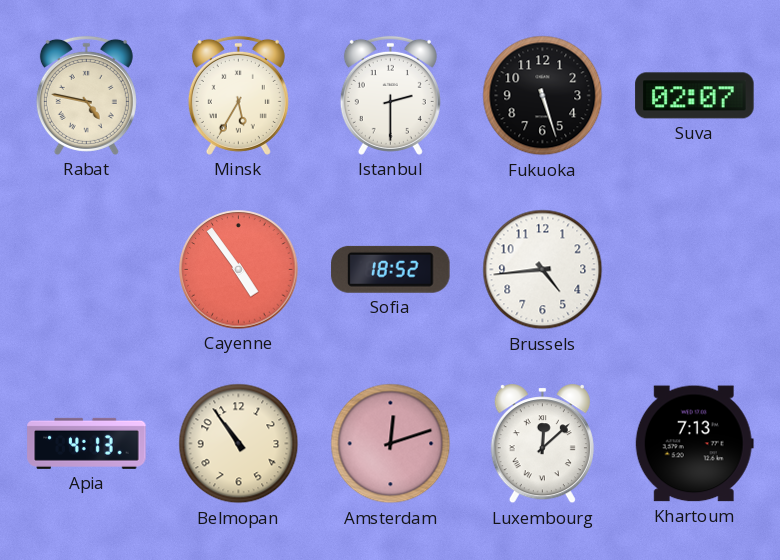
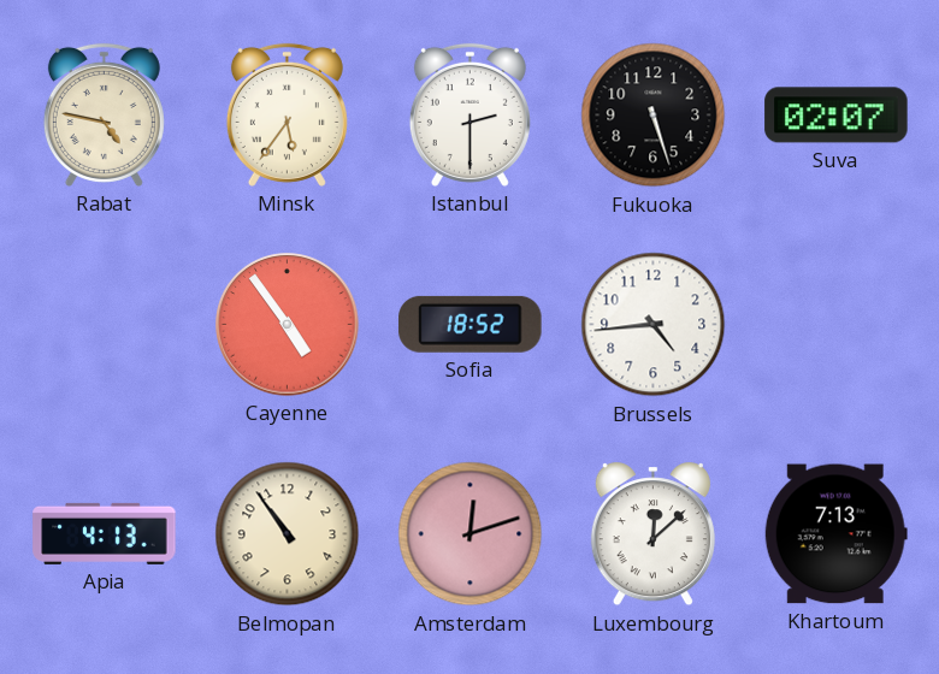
Minsk: 5:35 -> 5:36 (287, 114)
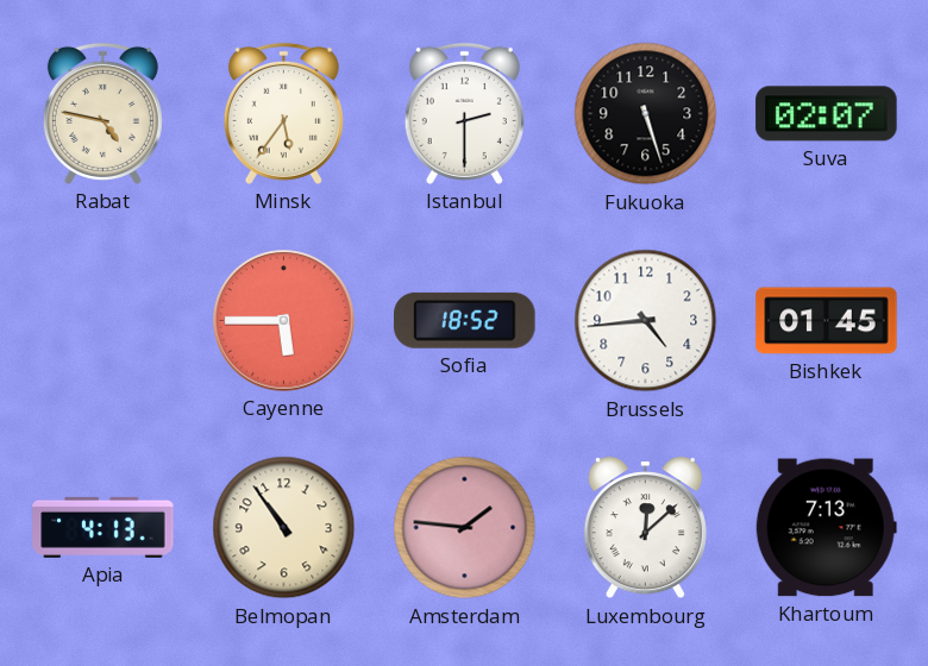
Cayenne: 4:54 -> 5:45 (284, 321)
Bishkek: none -> 01:45 (827, 321)
Amsterdam: 12:12 -> 1:46 (465, 528)
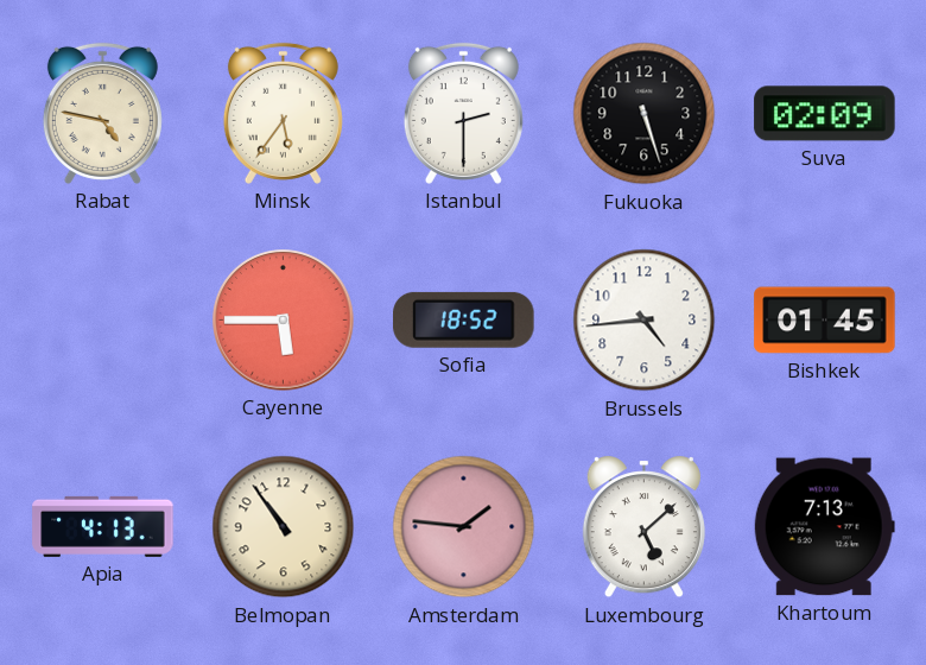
Suva: 02:07 -> 02:09 (825, 114)
Luxembourg: 12:08 -> 5:08 (643, 527)
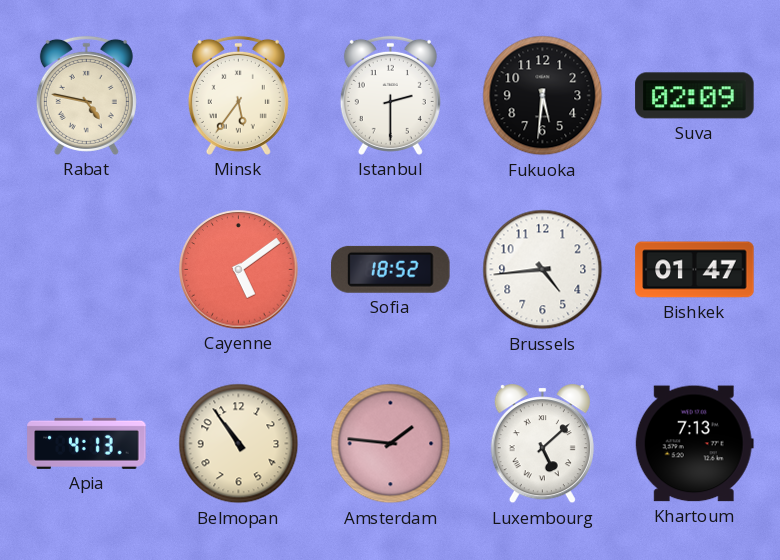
Fukuoka: 5:27 -> 5:31 (543, 96)
Cayenne: 5:45 -> 5:09 (239, 270)
Bishkek: 01:45 -> 01:47 (695, 270)
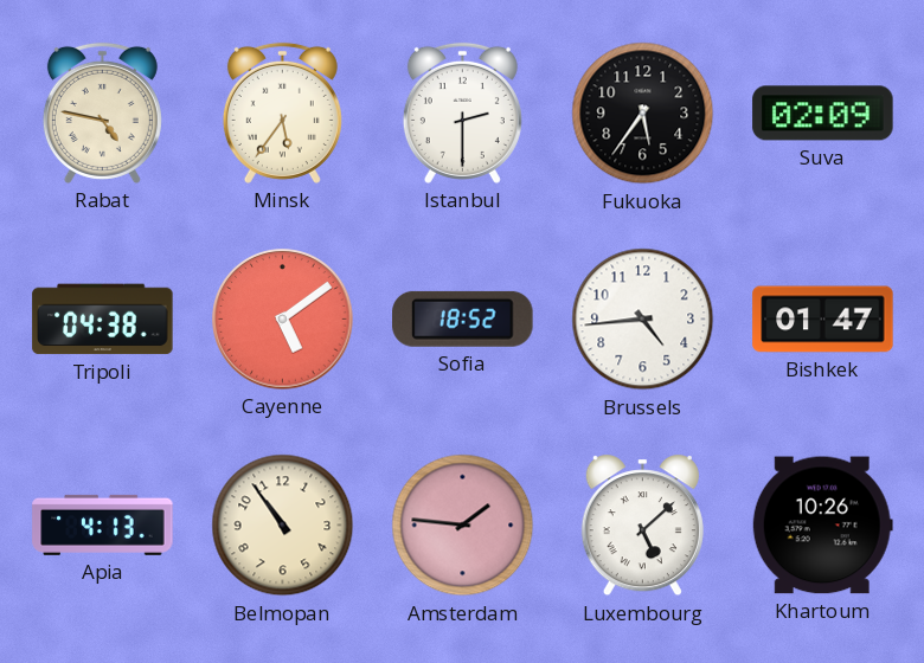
Fukuoka: 5:31 -> 5:36 (643, 114)
Tripoli: none -> 04:38 (103, 320)
Khartoum: 7:13 -> 10:26 (822, 526)
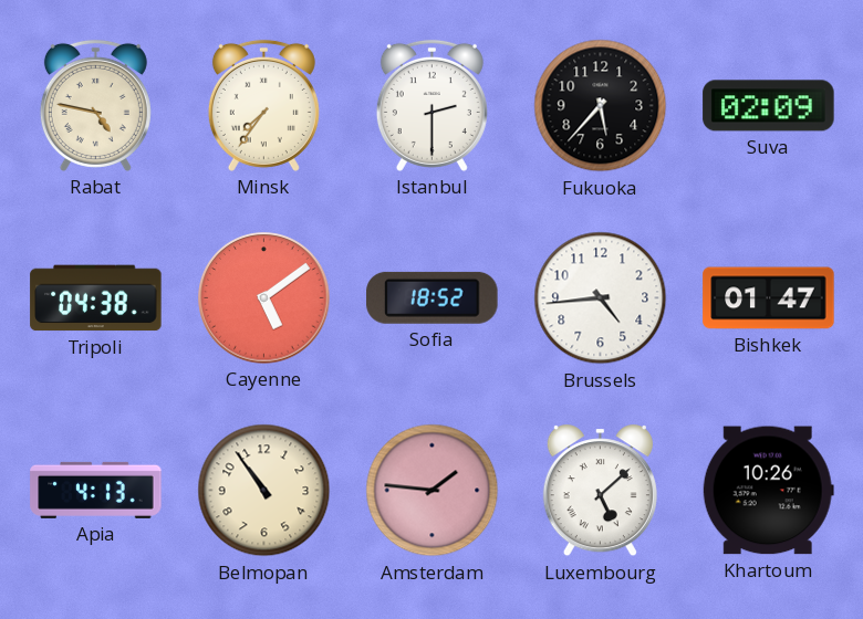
Minsk: 5:36 -> 7:36 (263, 105)
Fukuoka: 5:36 -> 5:37 (601, 106)
